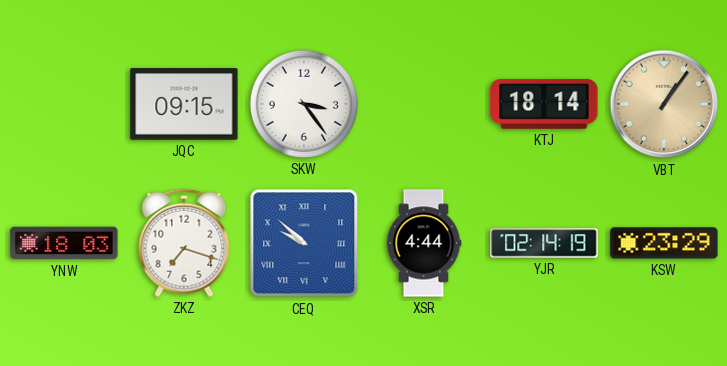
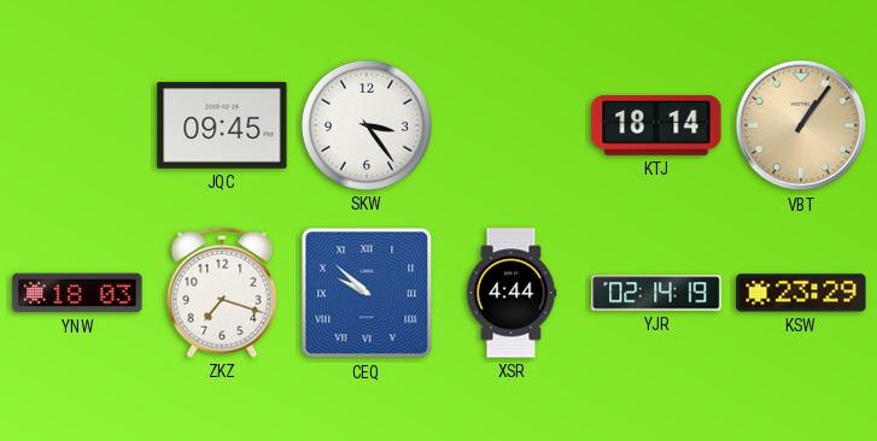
JQC: 09:15 -> 09:45 (222, 125)
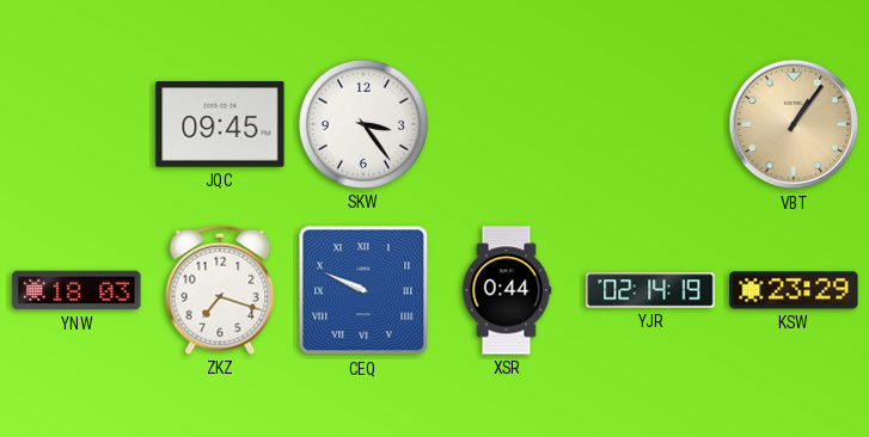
KTJ: 18:14 -> none (656, 127)
CEQ: 9:52 -> 9:49 (363, 290)
XSR: 4:44 -> 0:44 (507, 290)
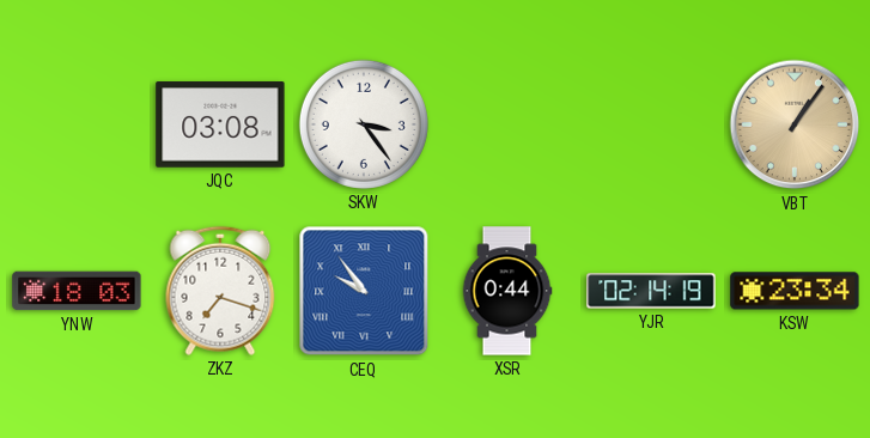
JQC: 09:45 -> 03:08 (220, 124)
CEQ: 9:49 -> 9:54 (364, 291)
KSW: 23:29 -> 23:34 (795, 291)
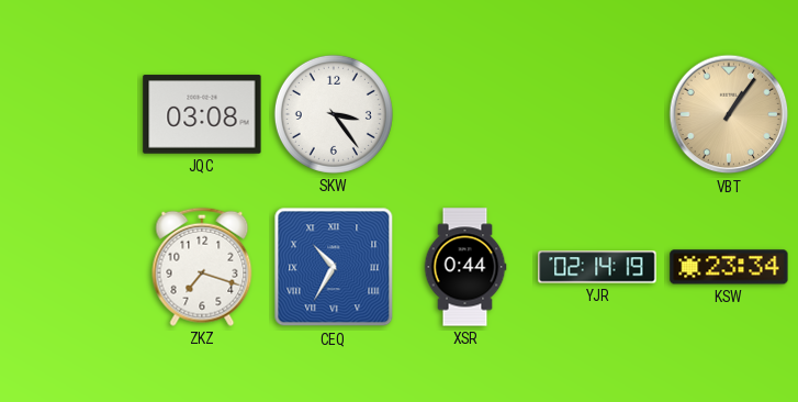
YNW: 18:03 -> none (77, 291)
CEQ: 9:54 -> 10:35 (334, 267)
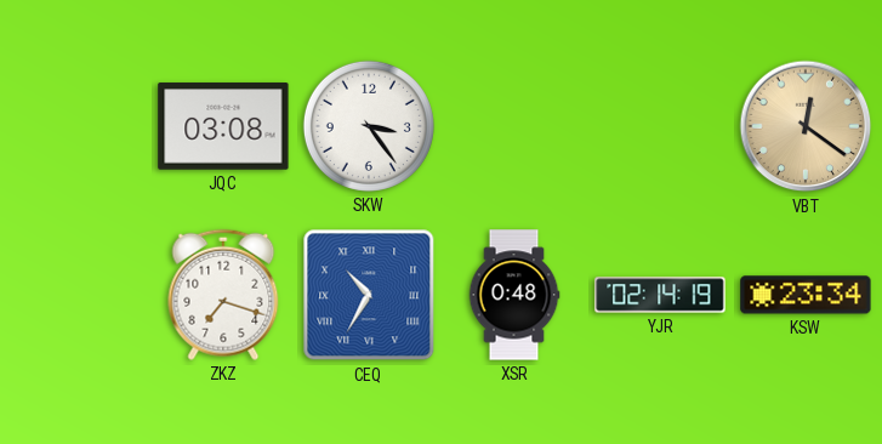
VBT: 1:06 -> 12:21 (806, 126)
XSR: 0:44 -> 0:48 (514, 295)
